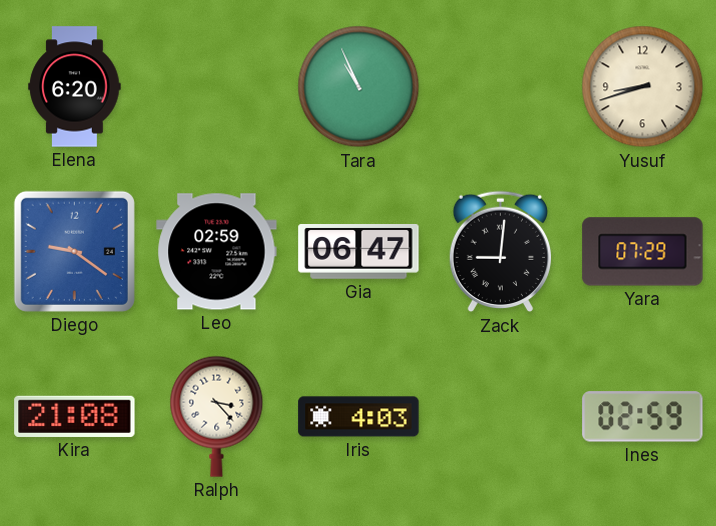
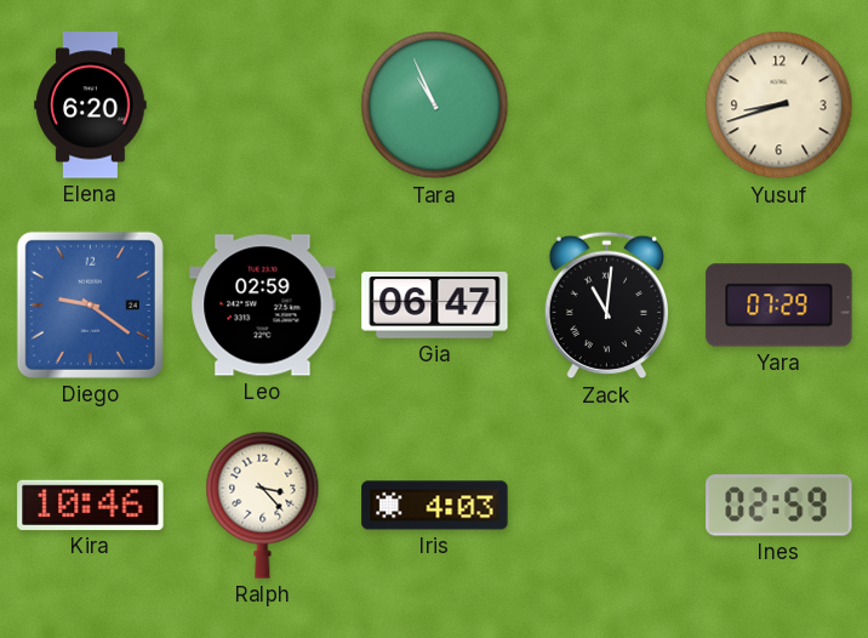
Zack: 9:01 -> 11:01 (606, 306)
Kira: 21:08 -> 10:46 (91, 505)
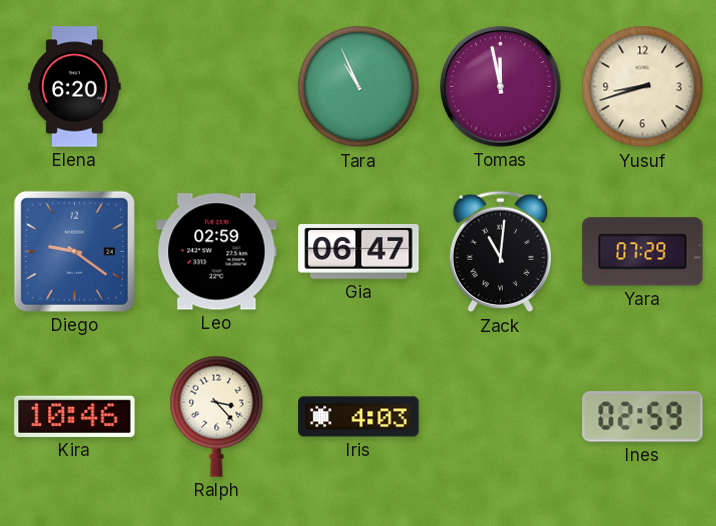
Tomas: none -> 11:58 (501, 87)
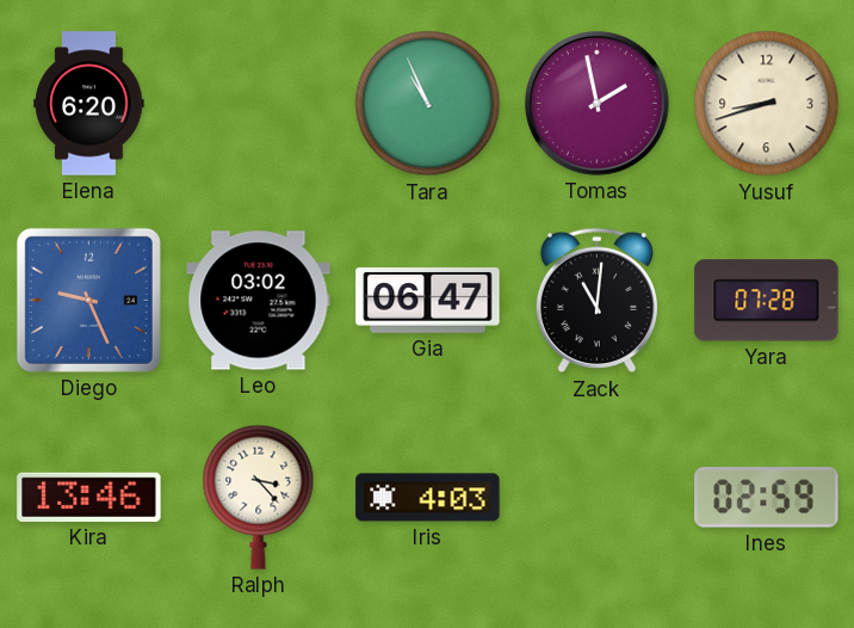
Tomas: 11:58 -> 1:58 (598, 104)
Diego: 9:21 -> 9:26 (88, 300)
Leo: 02:59 -> 03:02 (259, 301)
Yara: 07:29 -> 07:28 (767, 301)
Kira: 10:46 -> 13:46 (89, 497)
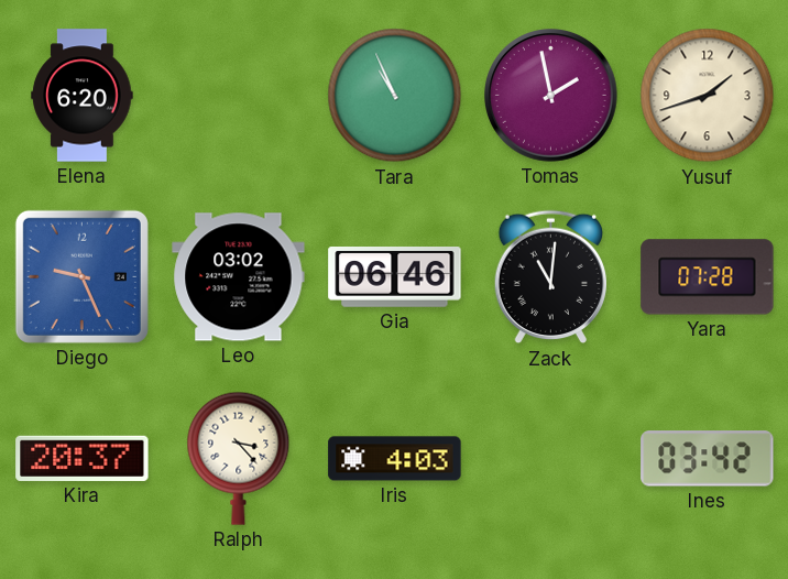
Yusuf: 8:42 -> 1:42 (708, 96)
Gia: 06:47 -> 06:46 (395, 277)
Kira: 13:46 -> 20:37 (83, 458)
Ines: 02:59 -> 03:42 (708, 459)
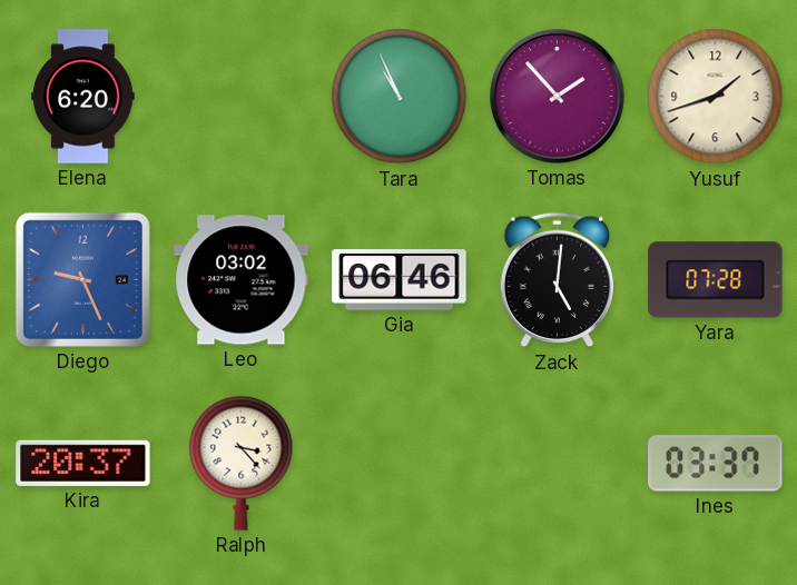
Tomas: 1:58 -> 1:53 (558, 97)
Zack: 11:01 -> 5:01 (557, 280)
Iris: 4:03 -> none (395, 459)
Ines: 03:42 -> 03:37 (716, 464)
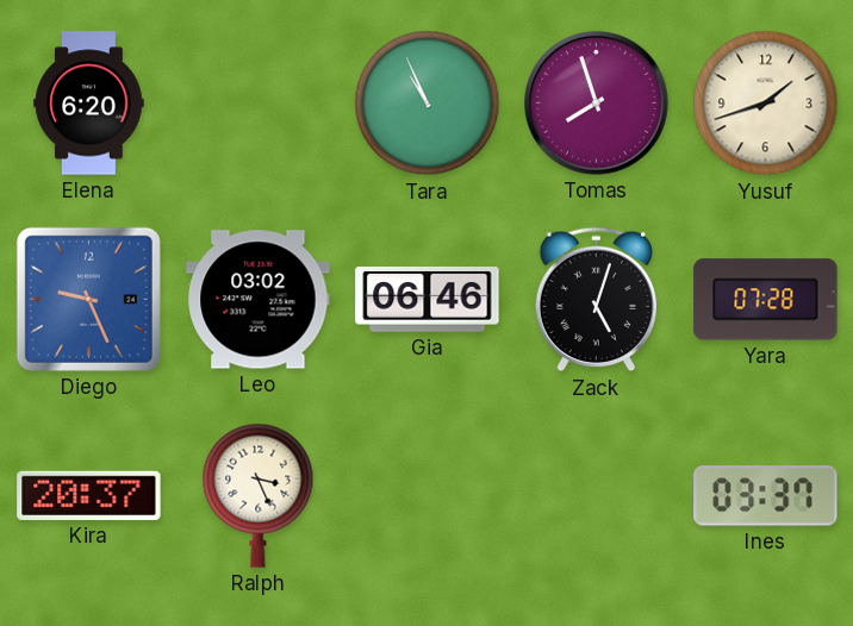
Tomas: 1:53 -> 7:57 (597, 104)
Zack: 5:01 -> 5:03 (596, 300)
Ralph: 3:23 -> 3:26 (259, 495)
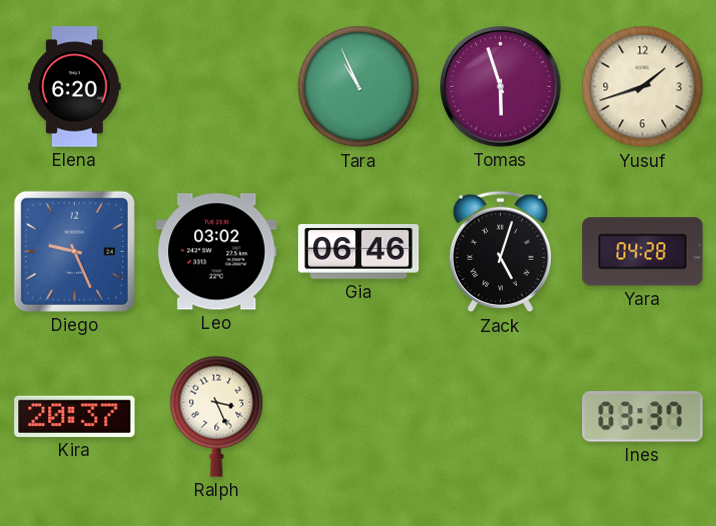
Tomas: 7:57 -> 5:57 (501, 87)
Yara: 07:28 -> 04:28 (643, 252)
